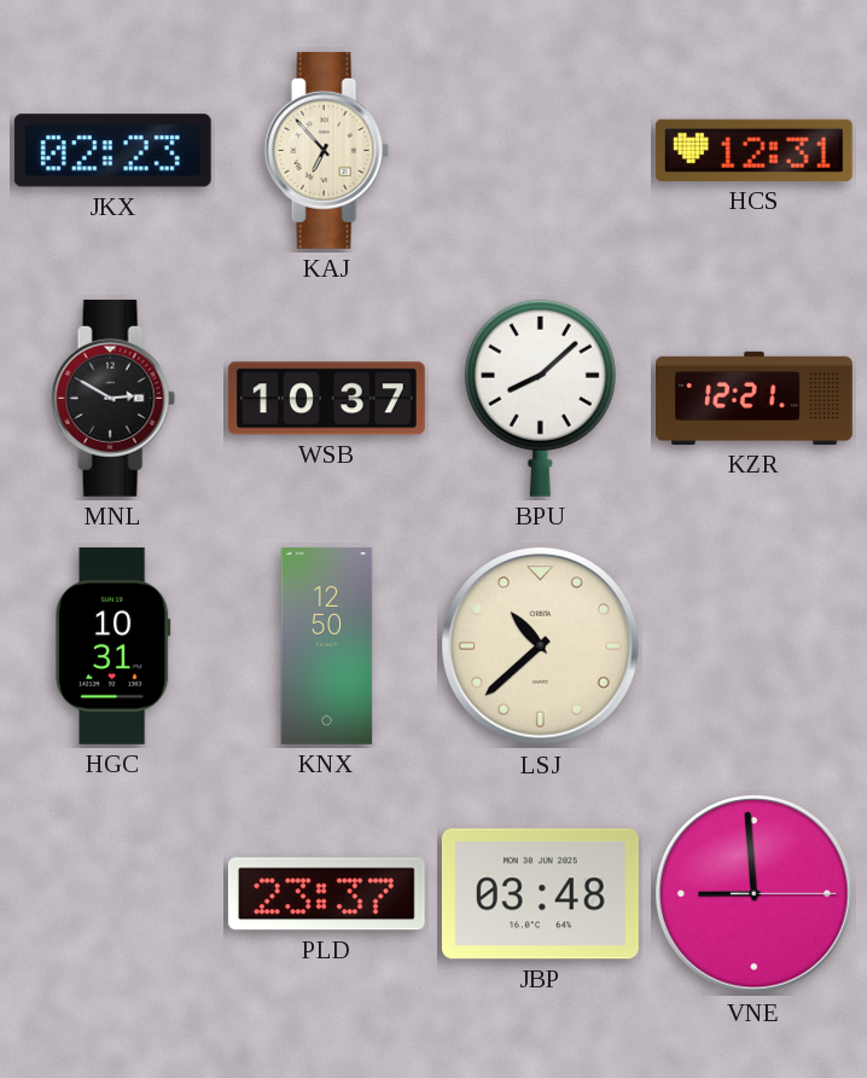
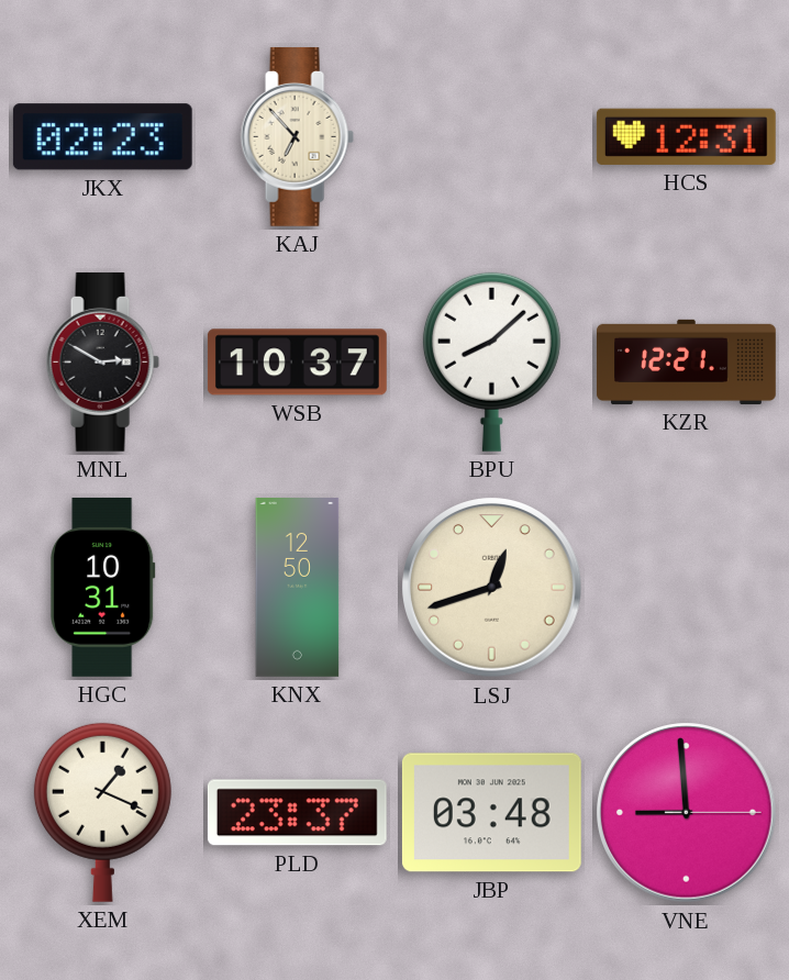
LSJ: 10:38 -> 12:42 (492, 588)
XEM: none -> 1:19 (102, 812)
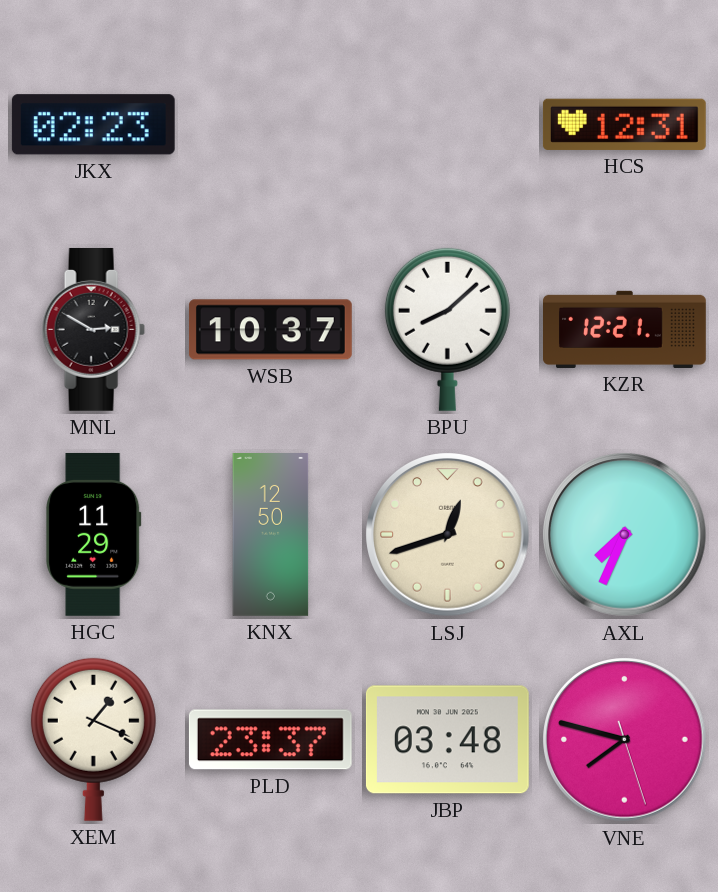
KAJ: 6:53 -> none (297, 136)
HGC: 10:31 -> 11:29 (94, 534)
AXL: none -> 7:34 (625, 535)
VNE: 8:59 -> 7:47 (625, 740)
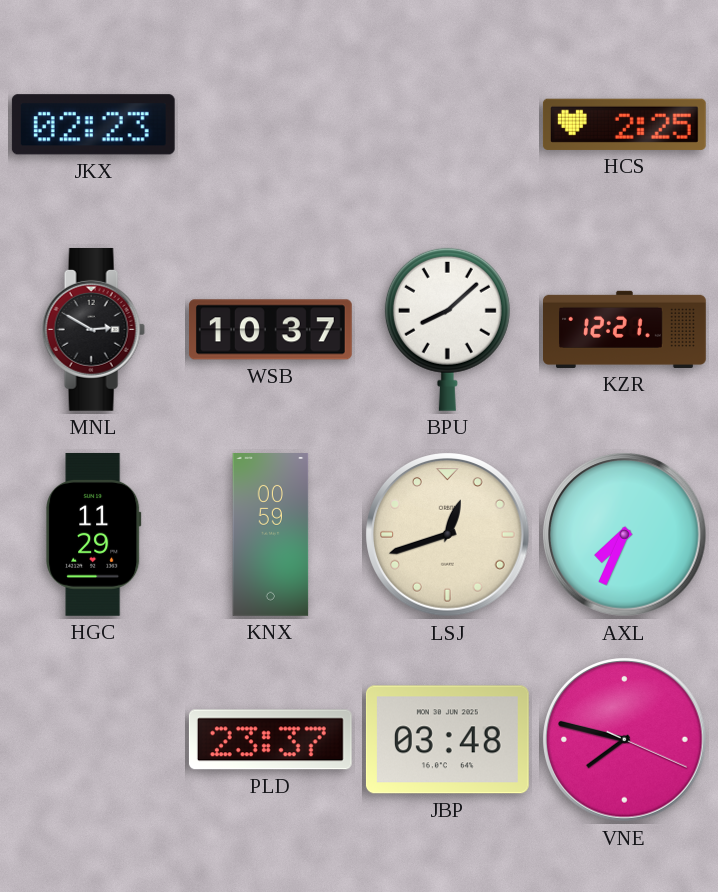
HCS: 12:31 -> 2:25 (624, 124)
KNX: 12:50 -> 00:59 (271, 535)
XEM: 1:19 -> none (93, 739)
VNE: 7:47:27 -> 7:47:19 (625, 740)
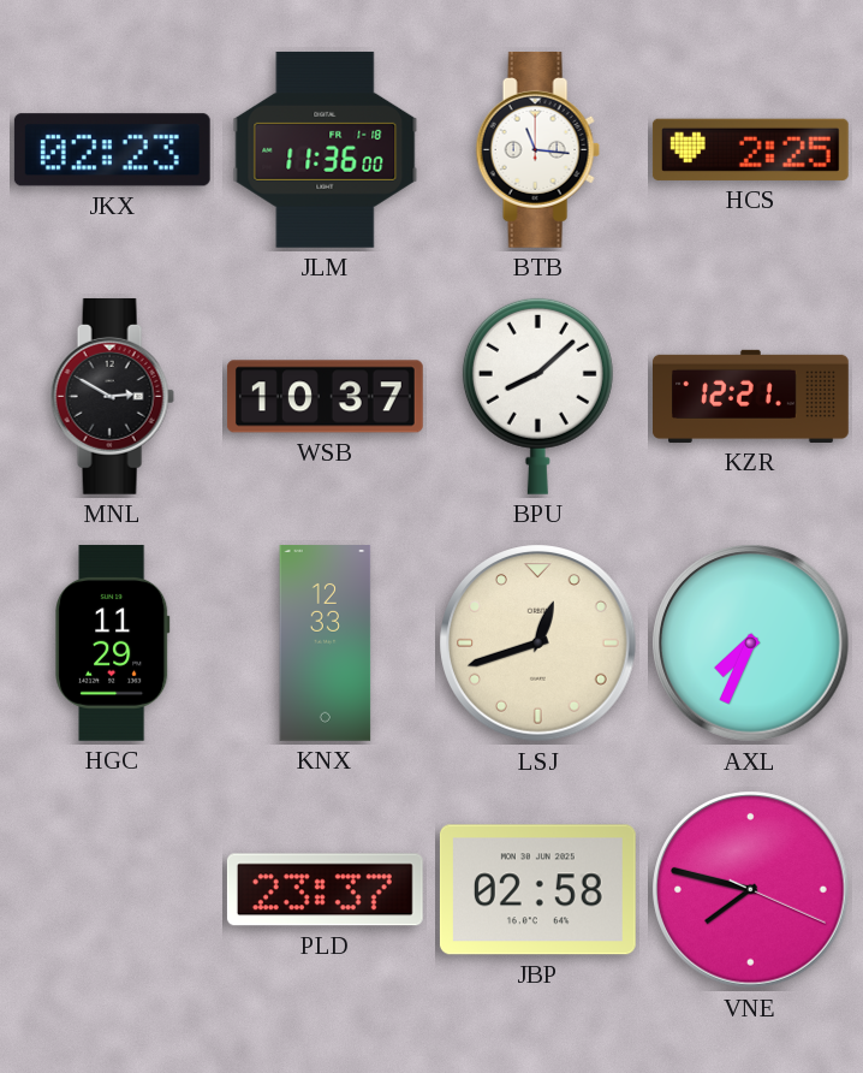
JLM: none -> 11:36 (326, 149)
BTB: none -> 11:16 (537, 149)
KNX: 00:59 -> 12:33 (326, 644)
JBP: 03:48 -> 02:58 (537, 890)
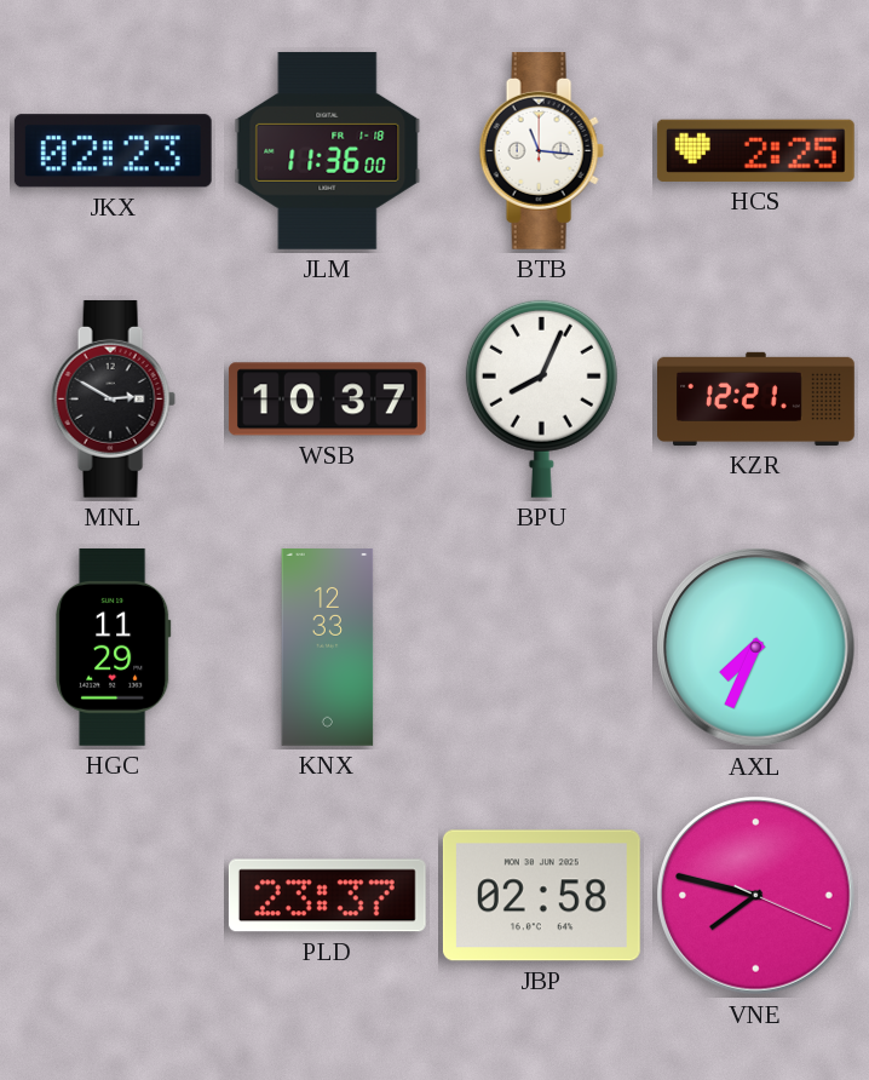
BPU: 8:08 -> 8:04 (541, 398)
LSJ: 12:42 -> none (538, 644)
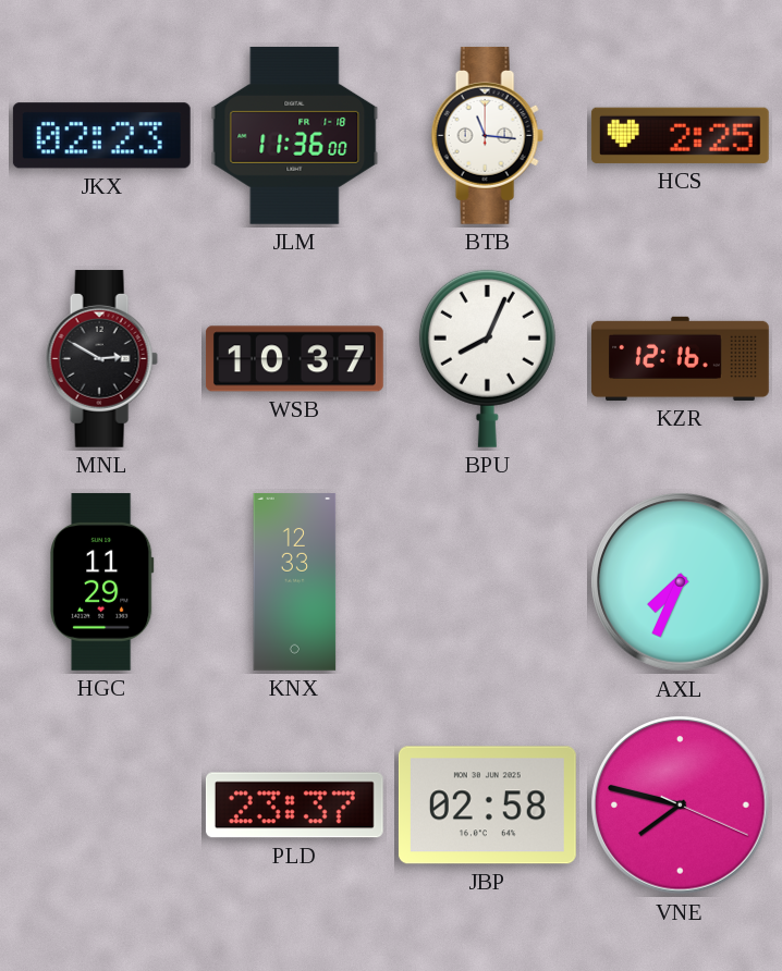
KZR: 12:21 -> 12:16 (681, 358)
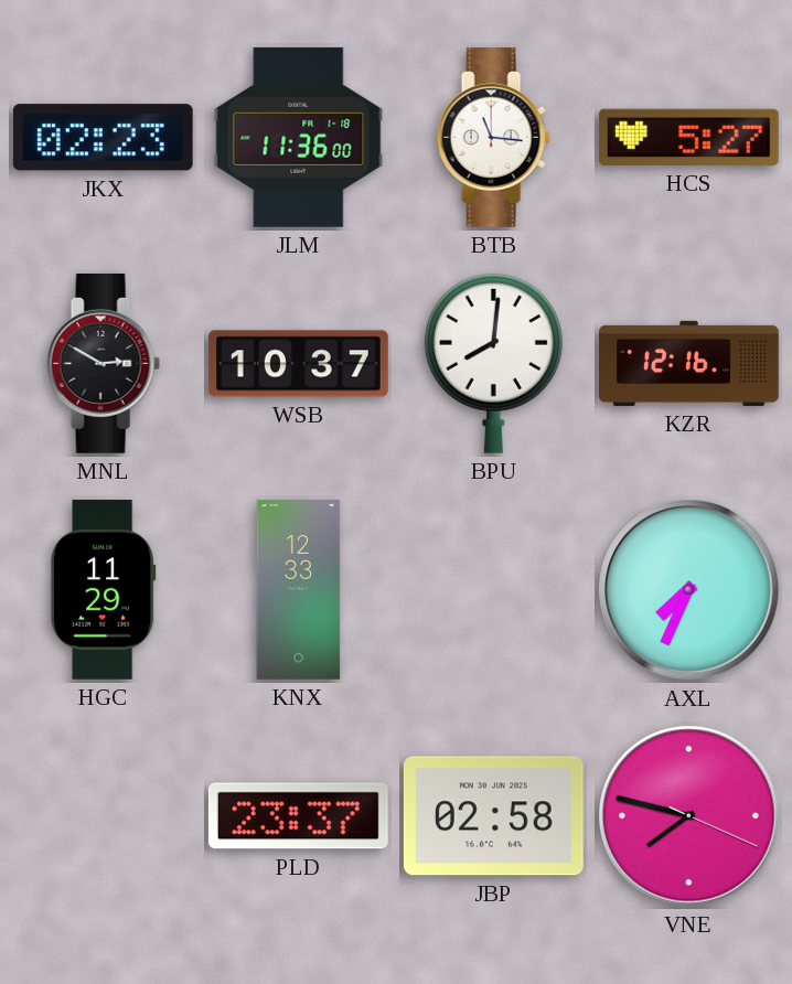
HCS: 2:25 -> 5:27 (688, 137)
BPU: 8:04 -> 8:01 (493, 363)
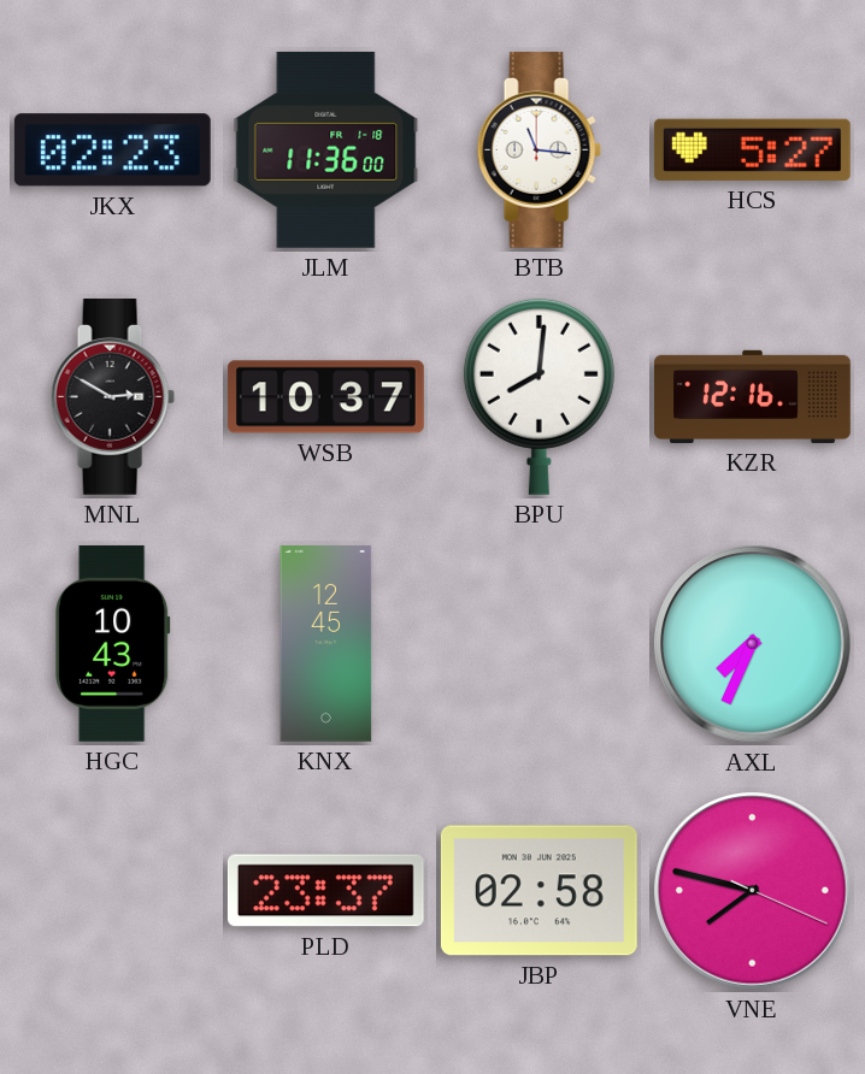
HGC: 11:29 -> 10:43 (113, 643)
KNX: 12:33 -> 12:45 (326, 644)
